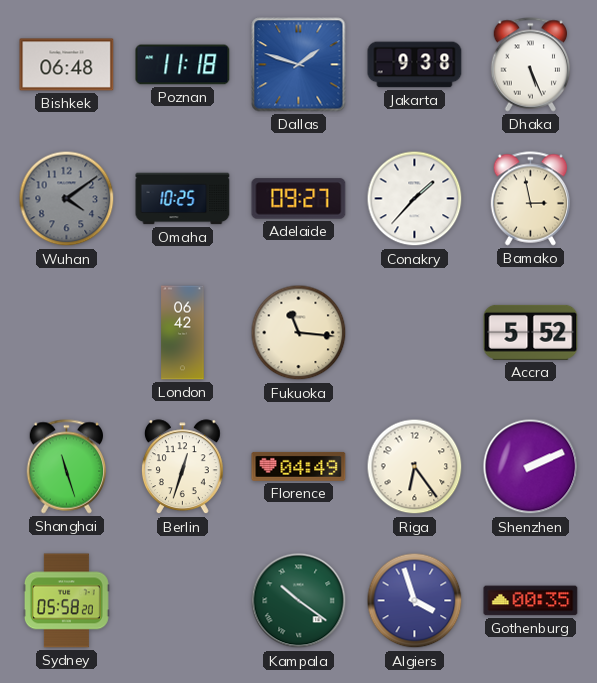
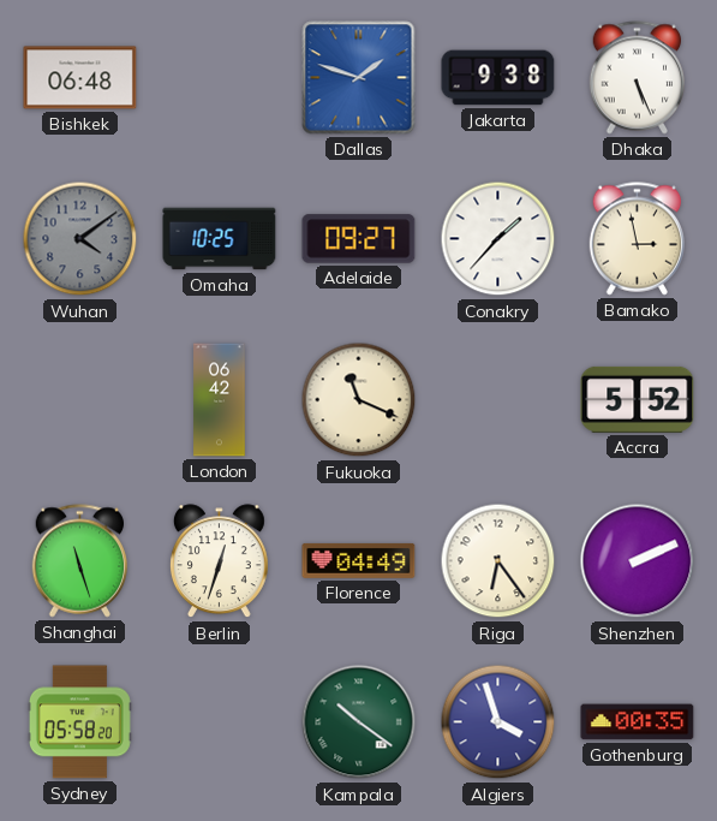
Poznan: 11:18 -> none (183, 65)
Fukuoka: 11:16 -> 11:19 (359, 400)
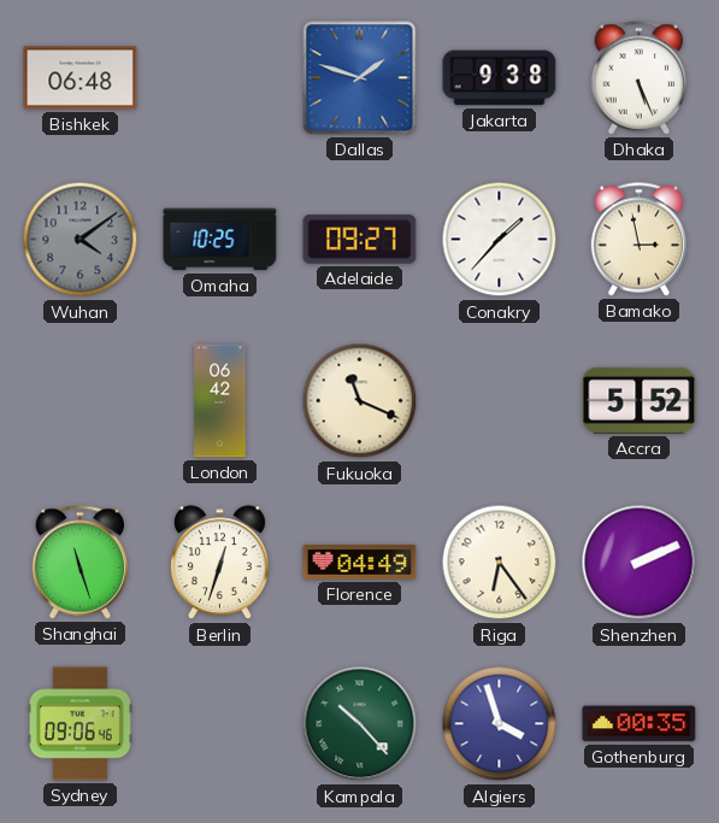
Sydney: 05:58 -> 09:06 (79, 724)
Kampala: 10:21 -> 10:23 (360, 724)
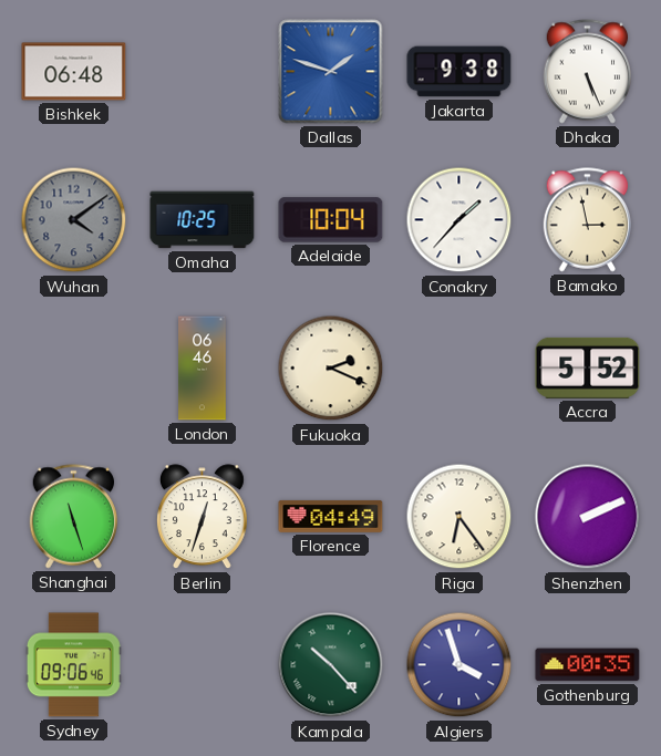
Adelaide: 09:27 -> 10:04 (331, 220)
London: 06:42 -> 06:46 (203, 369)
Fukuoka: 11:19 -> 2:19 (331, 369)
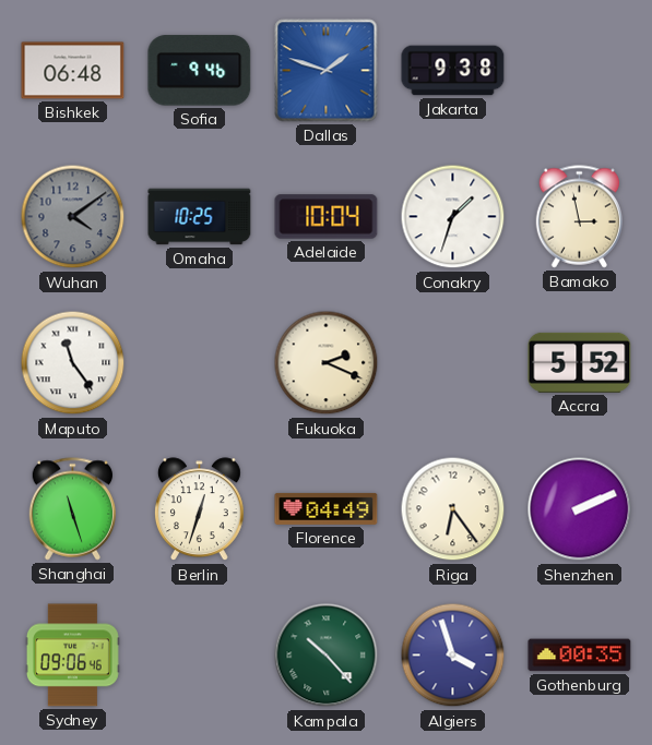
Sofia: none -> 9:46 (200, 71)
Dhaka: 5:26 -> none (588, 72)
Conakry: 1:37 -> 1:33 (453, 217)
Maputo: none -> 11:24 (73, 363)
London: 06:46 -> none (203, 369)
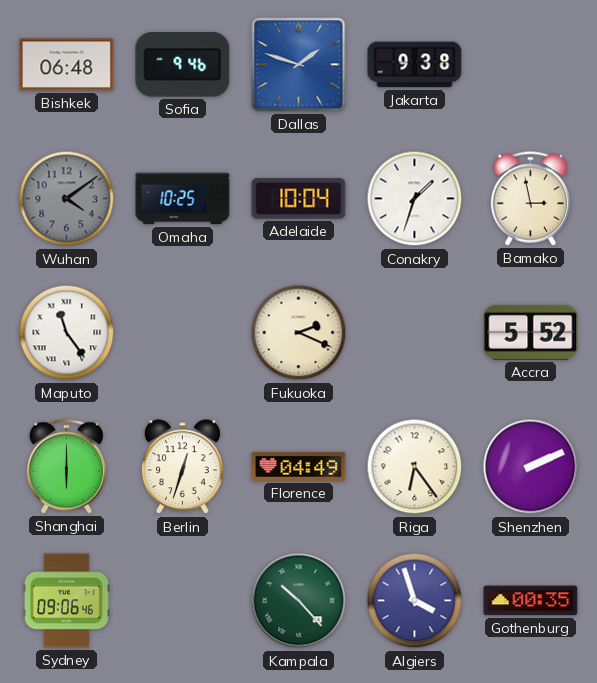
Shanghai: 11:27 -> 6:00 (67, 467)
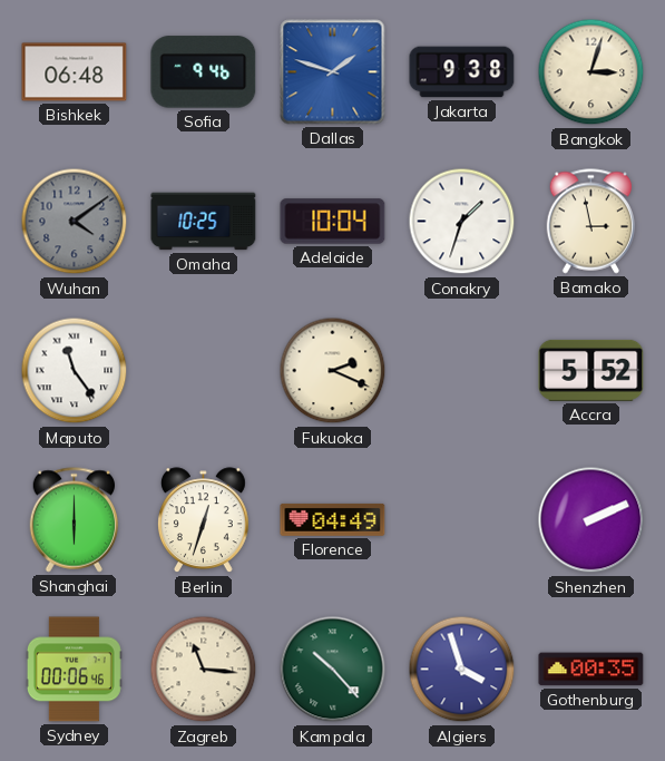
Bangkok: none -> 3:03 (591, 72)
Riga: 6:24 -> none (415, 467)
Sydney: 09:06 -> 00:06 (74, 670)
Zagreb: none -> 11:16 (204, 670)
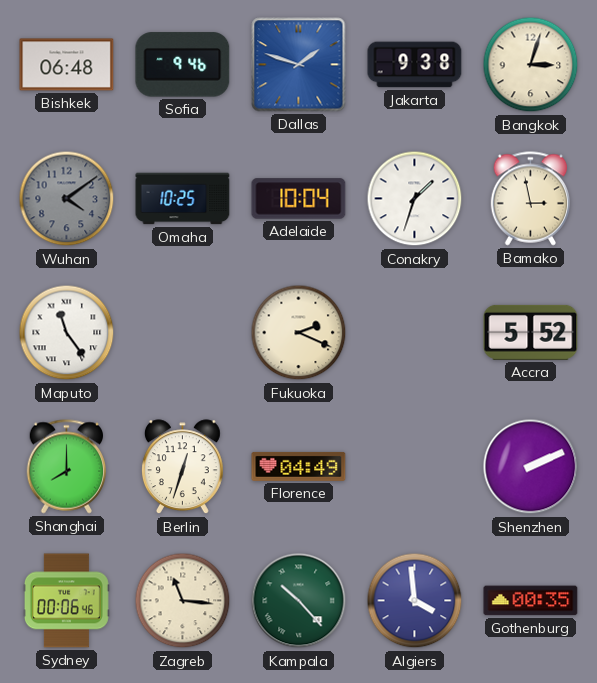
Shanghai: 6:00 -> 8:00 (67, 467)
Algiers: 3:57 -> 3:59 (415, 601)
